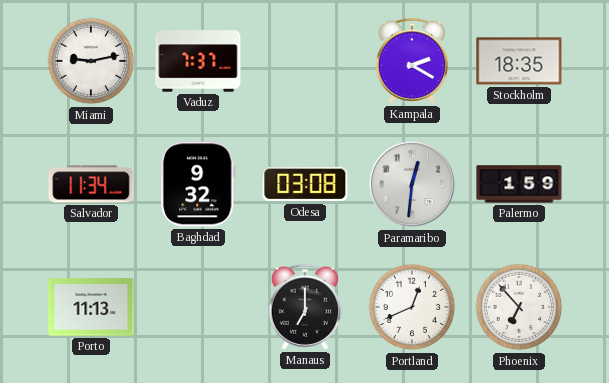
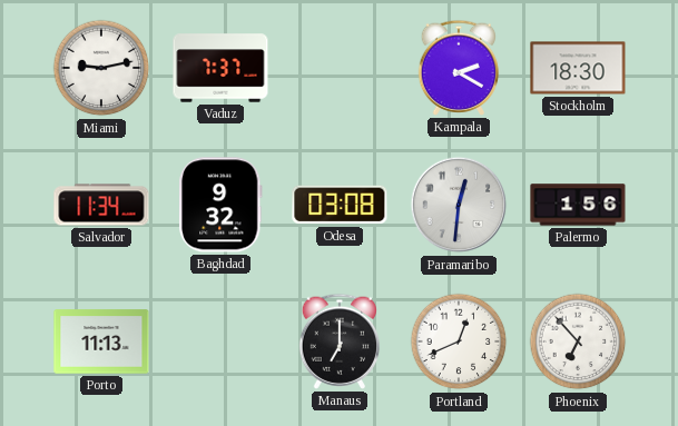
Stockholm: 18:35 -> 18:30 (578, 68)
Palermo: 1:59 -> 1:56 (578, 205)
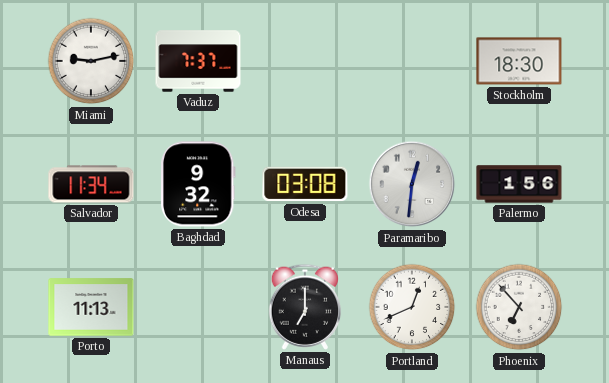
Kampala: 2:20 -> none (459, 68)
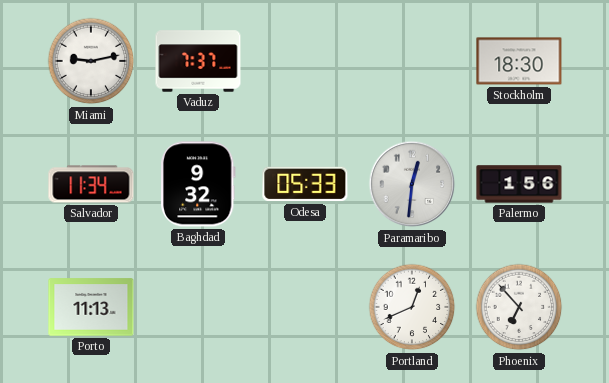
Odesa: 03:08 -> 05:33 (305, 184)
Manaus: 7:00 -> none (305, 307)
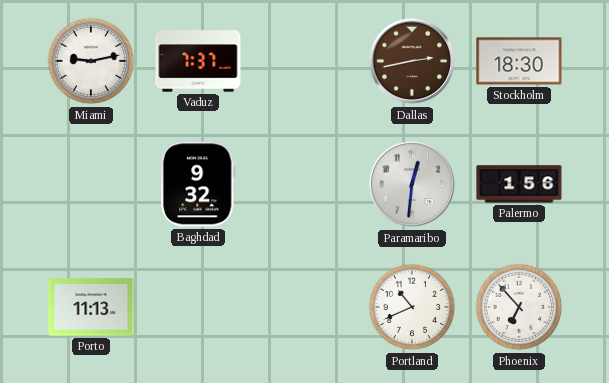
Dallas: none -> 2:43 (412, 61)
Salvador: 11:34 -> none (91, 184)
Odesa: 05:33 -> none (305, 184)
Portland: 12:41 -> 10:41 (412, 307)
